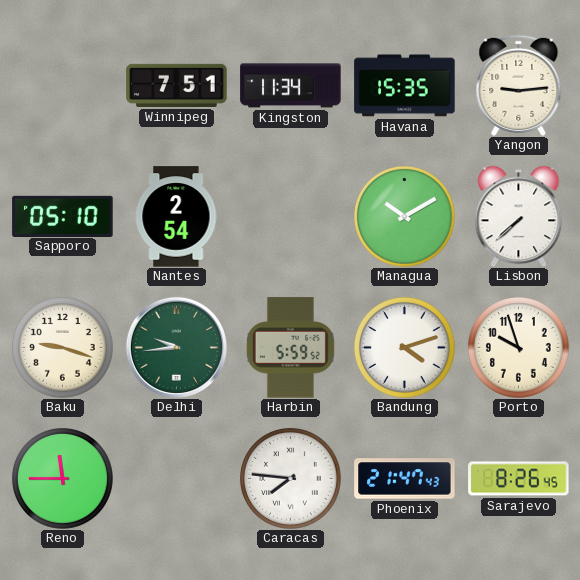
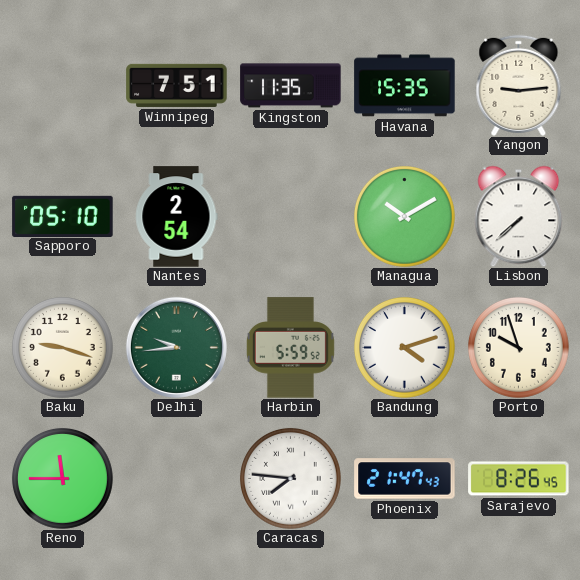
Kingston: 11:34 -> 11:35 (291, 86)
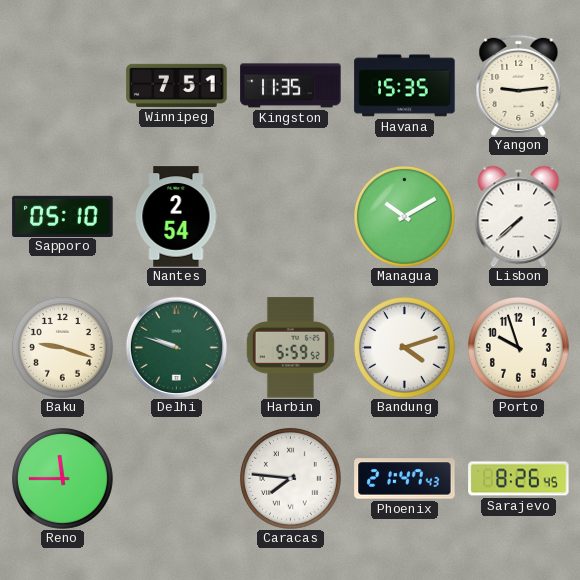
Delhi: 9:44 -> 9:48 (176, 347)
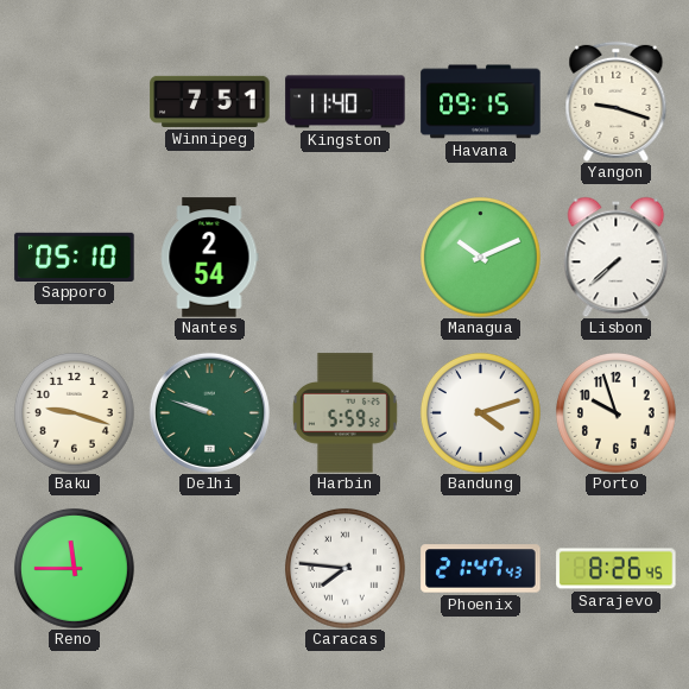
Kingston: 11:35 -> 11:40 (346, 102)
Havana: 15:35 -> 09:15 (481, 102)
Yangon: 9:14 -> 9:18 (617, 101)
Managua: 10:10 -> 10:11 (481, 258)
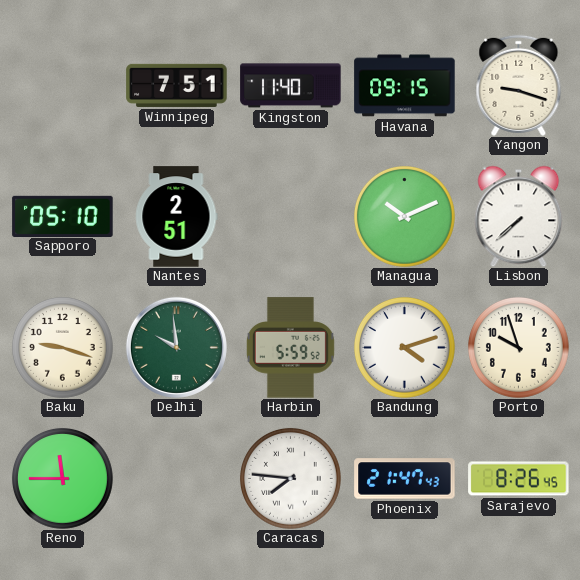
Nantes: 2:54 -> 2:51 (176, 217)
Delhi: 9:48 -> 9:59 (176, 347)
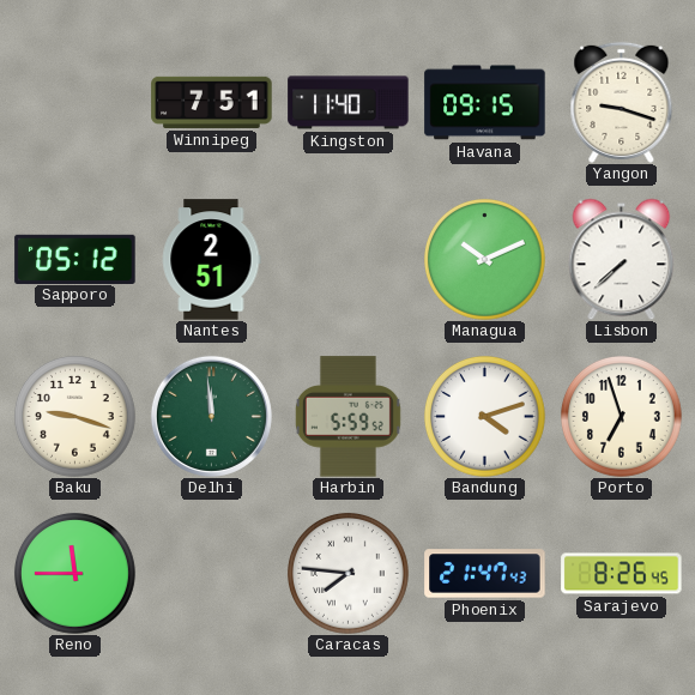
Sapporo: 05:10 -> 05:12 (75, 259)
Delhi: 9:59 -> 11:59 (211, 416)
Porto: 9:57 -> 6:57 (622, 417)
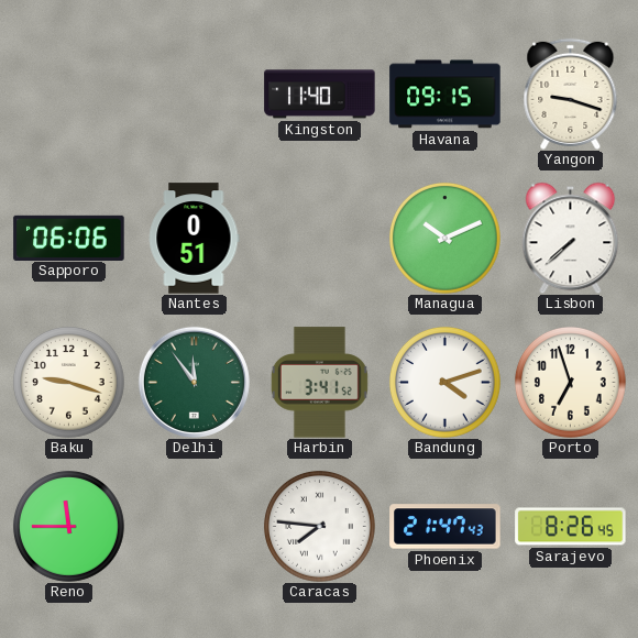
Winnipeg: 7:51 -> none (212, 102)
Sapporo: 05:12 -> 06:06 (69, 238)
Nantes: 2:51 -> 0:51 (194, 239)
Delhi: 11:59 -> 11:54 (194, 382)
Harbin: 5:59 -> 3:41 (319, 383)
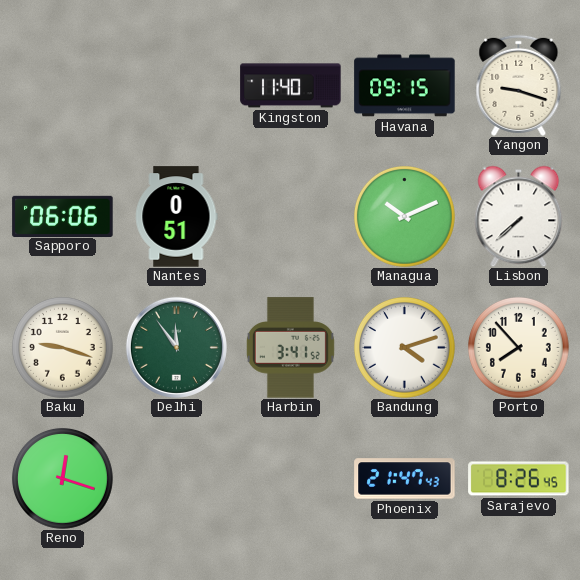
Porto: 6:57 -> 7:53 (519, 348)
Reno: 11:45 -> 12:18 (63, 479)
Caracas: 7:46 -> none (320, 527)
